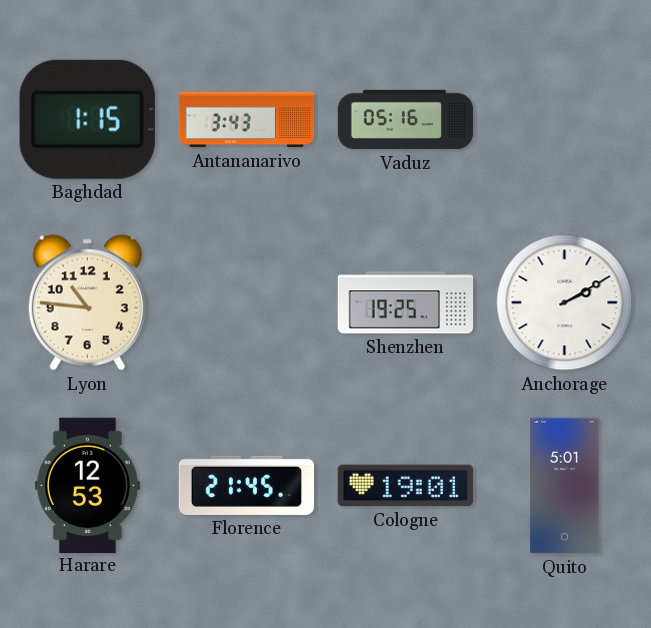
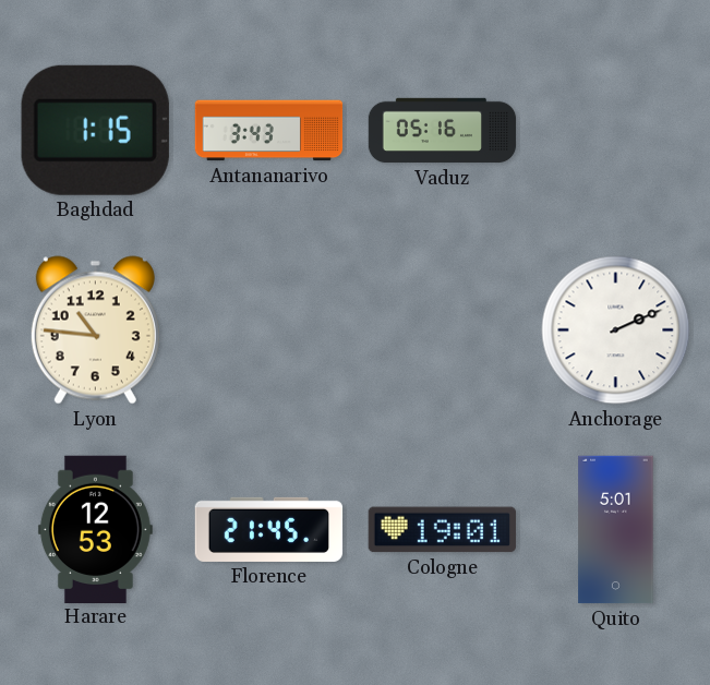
Shenzhen: 19:25 -> none (406, 303)
Anchorage: 2:10 -> 2:11 (616, 331)
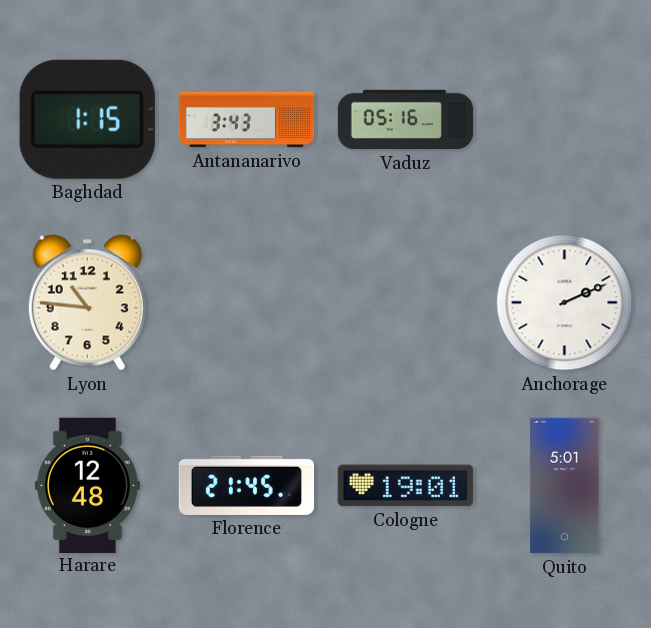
Harare: 12:53 -> 12:48 (87, 485)
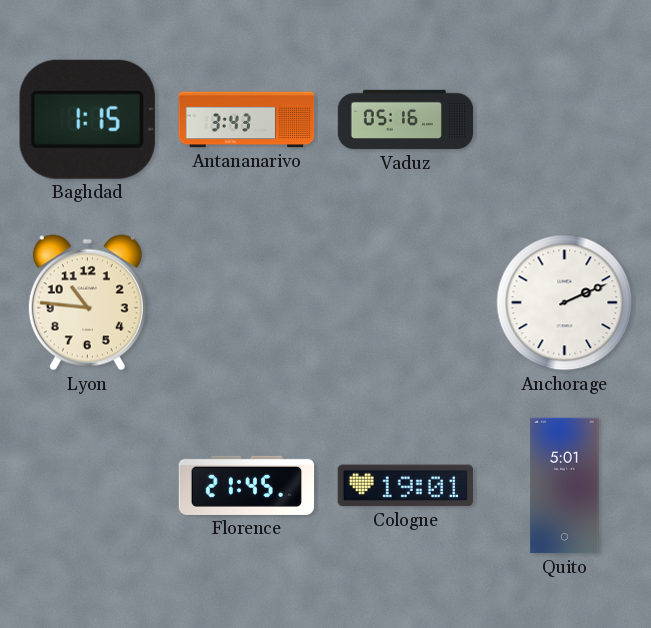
Harare: 12:48 -> none (87, 485)
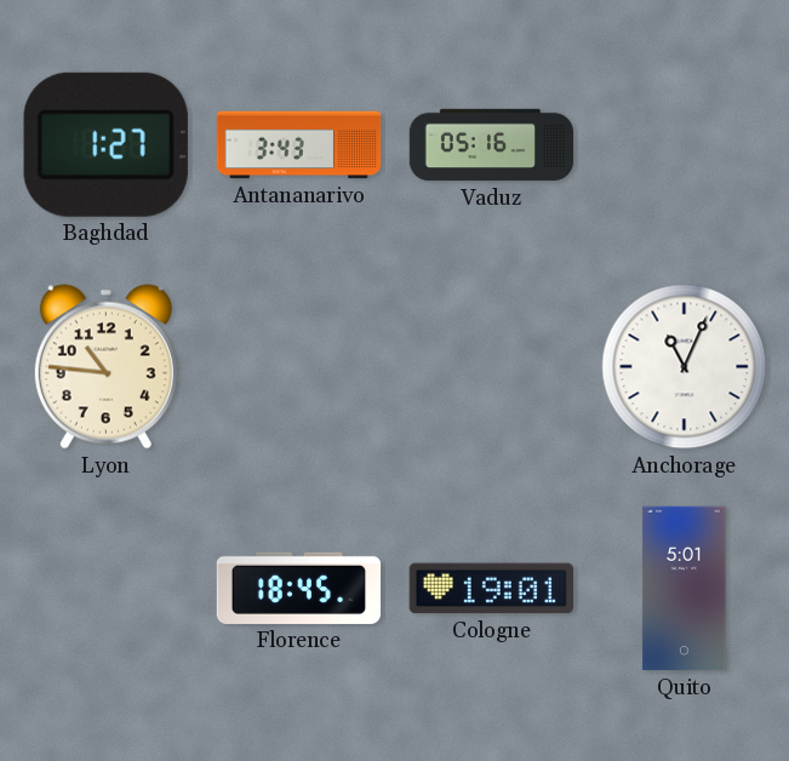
Baghdad: 1:15 -> 1:27 (105, 144)
Anchorage: 2:11 -> 11:04 (685, 367)
Florence: 21:45 -> 18:45 (299, 588)
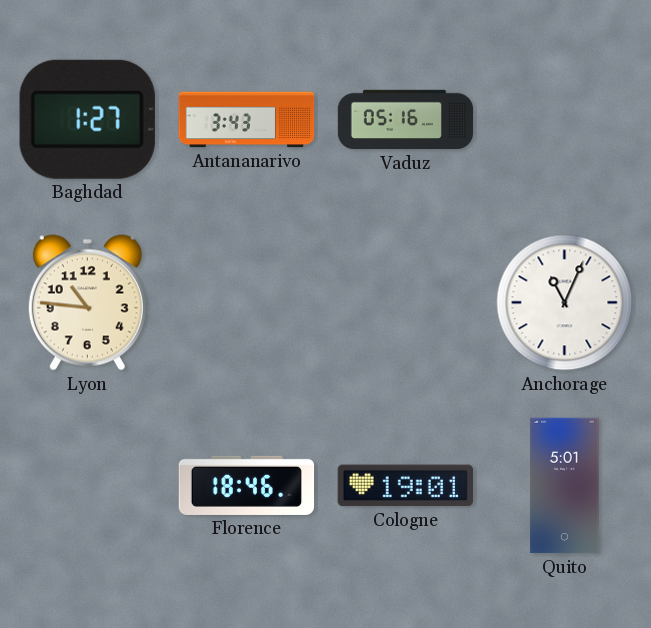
Florence: 18:45 -> 18:46 (247, 485)
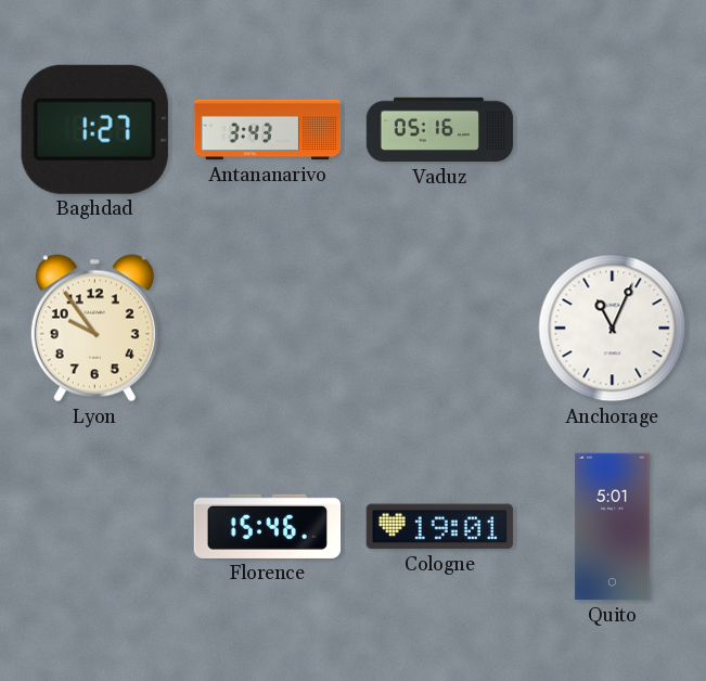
Lyon: 10:46 -> 9:54 (94, 329)
Florence: 18:46 -> 15:46 (268, 526)
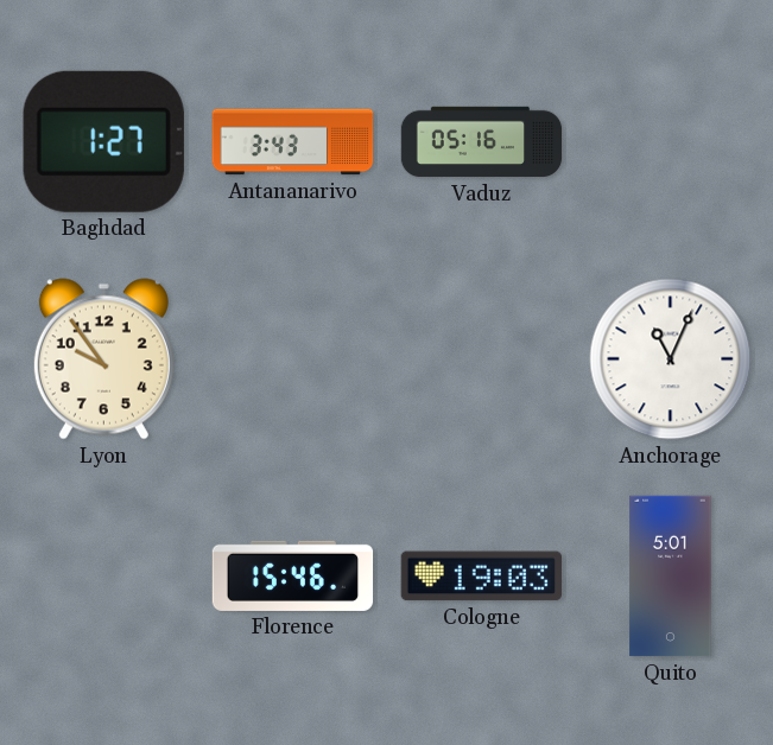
Cologne: 19:01 -> 19:03 (481, 577)
